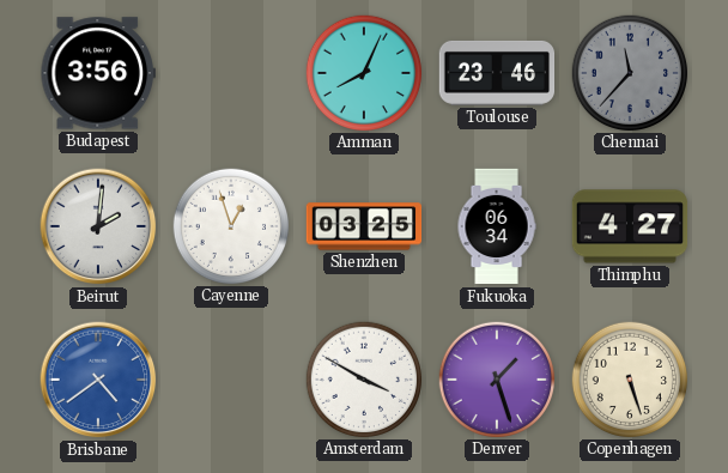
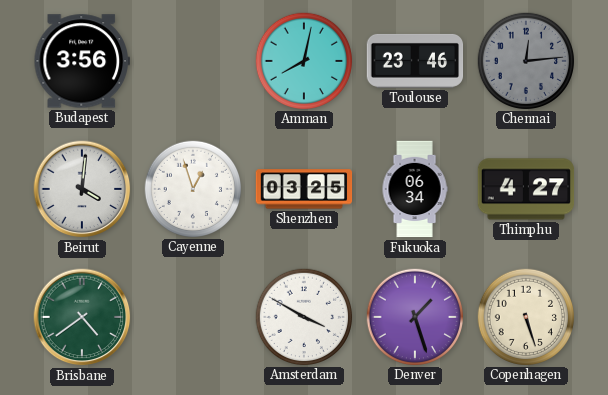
Amman: 8:04 -> 8:02 (303, 60)
Chennai: 11:37 -> 12:14 (525, 60)
Beirut: 2:01 -> 4:01 (82, 189)
Brisbane dial: blue -> green (82, 317)
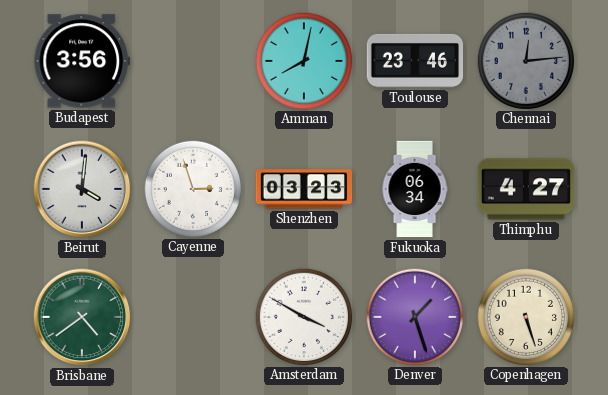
Cayenne: 12:57 -> 2:57 (192, 188)
Shenzhen: 03:25 -> 03:23 (304, 189)
